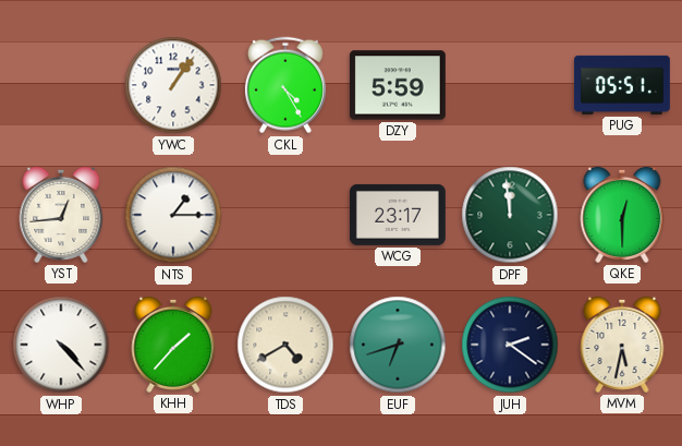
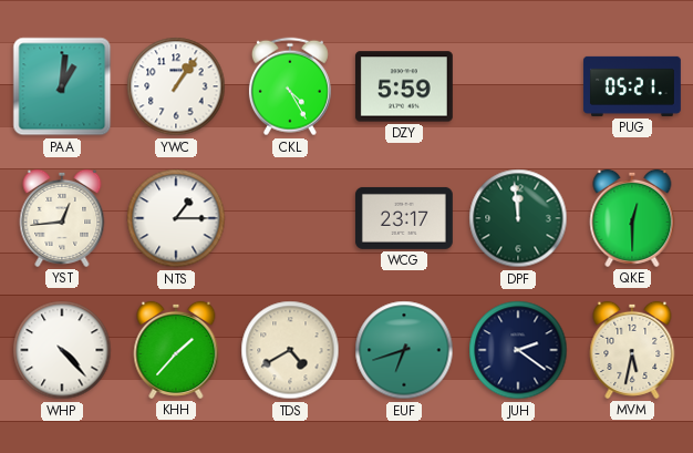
PAA: none -> 1:01 (62, 86)
PUG: 05:51 -> 05:21 (632, 86)
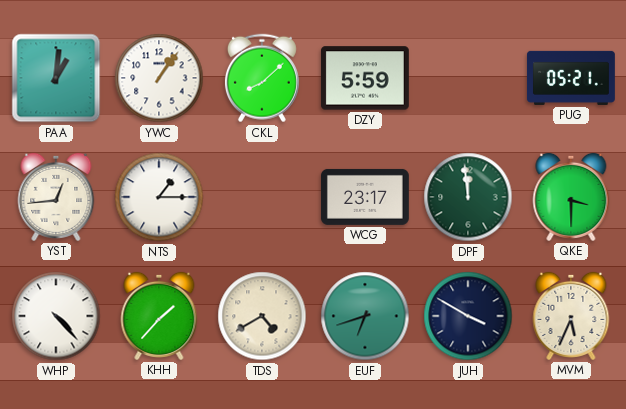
CKL: 4:25 -> 8:08 (262, 78)
QKE: 12:30 -> 3:30 (571, 197)
JUH: 2:21 -> 3:50 (468, 316)
MVM: 5:32 -> 5:34 (571, 316)
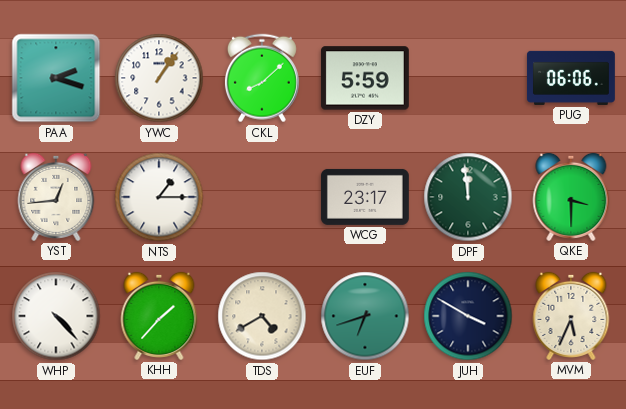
PAA: 1:01 -> 2:18 (56, 78)
PUG: 05:21 -> 06:06 (571, 78)
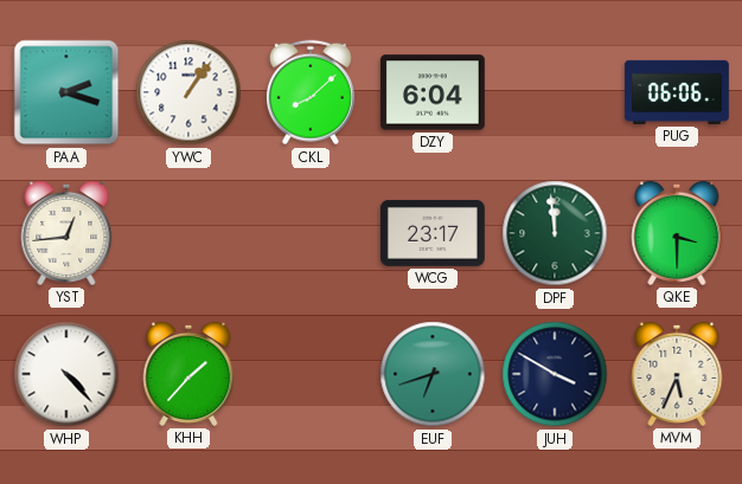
DZY: 5:59 -> 6:04 (433, 92)
NTS: 1:15 -> none (159, 197)
TDS: 4:40 -> none (262, 316)
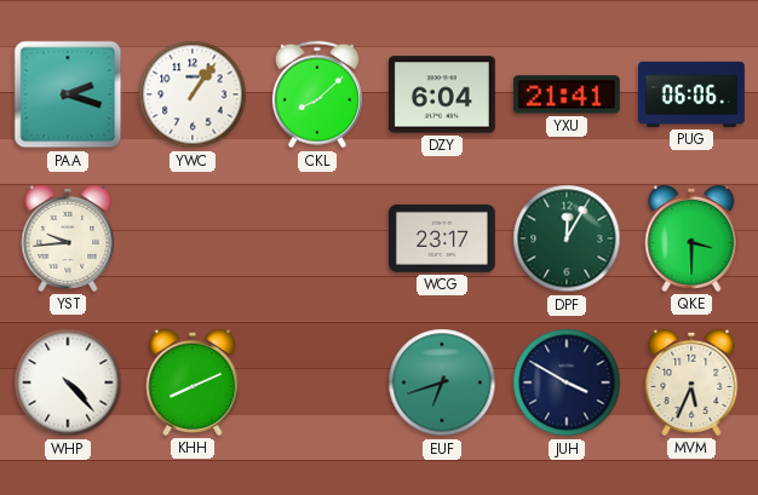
YXU: none -> 21:41 (567, 94)
YST: 12:44 -> 9:44 (68, 238)
DPF: 11:59 -> 12:05 (567, 238)
KHH: 1:37 -> 8:11 (193, 382)
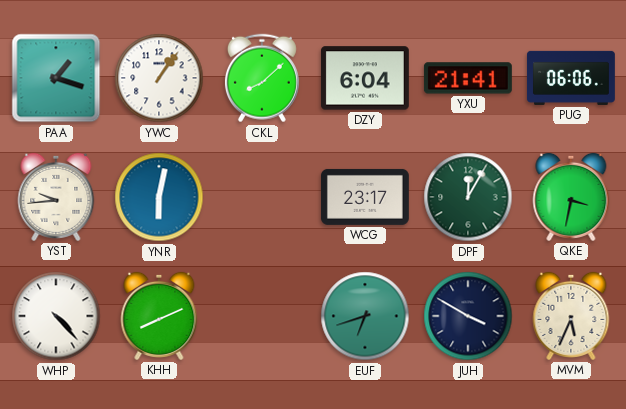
PAA: 2:18 -> 1:18 (56, 78)
YNR: none -> 6:02 (159, 197)
QKE: 3:30 -> 3:32 (571, 197)
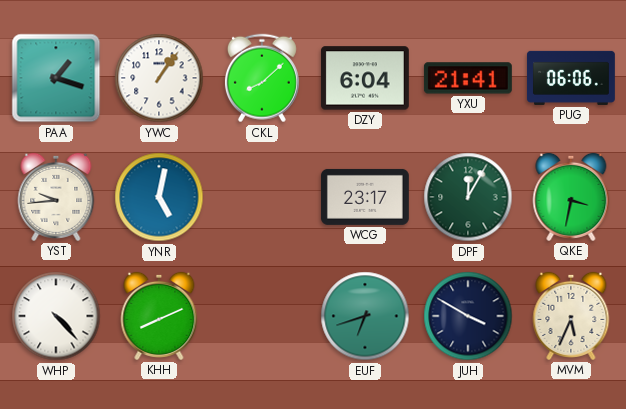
YNR: 6:02 -> 5:02 (159, 197)
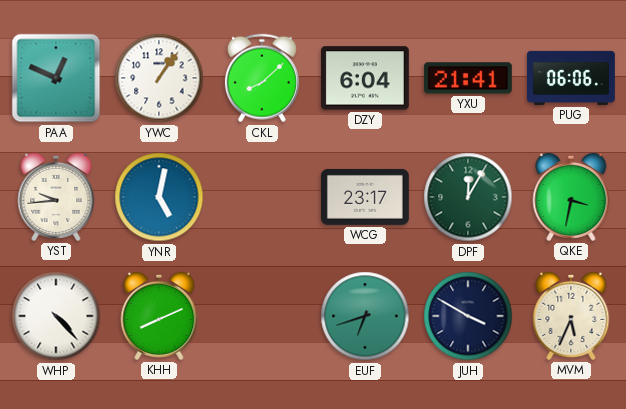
PAA: 1:18 -> 12:49 (56, 78)
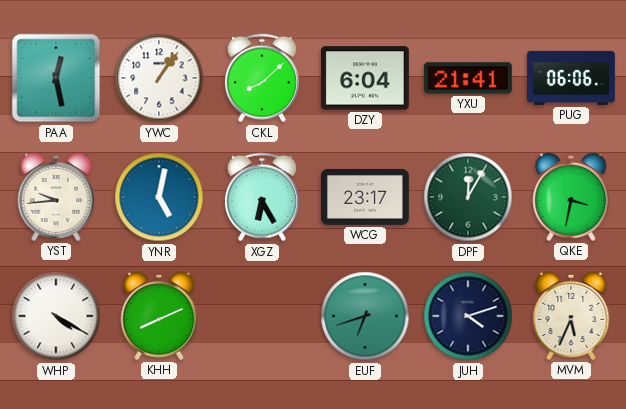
PAA: 12:49 -> 12:28 (56, 78)
XGZ: none -> 6:25 (262, 197)
WHP: 4:23 -> 4:20 (56, 316)
JUH: 3:50 -> 4:12 (468, 316)
